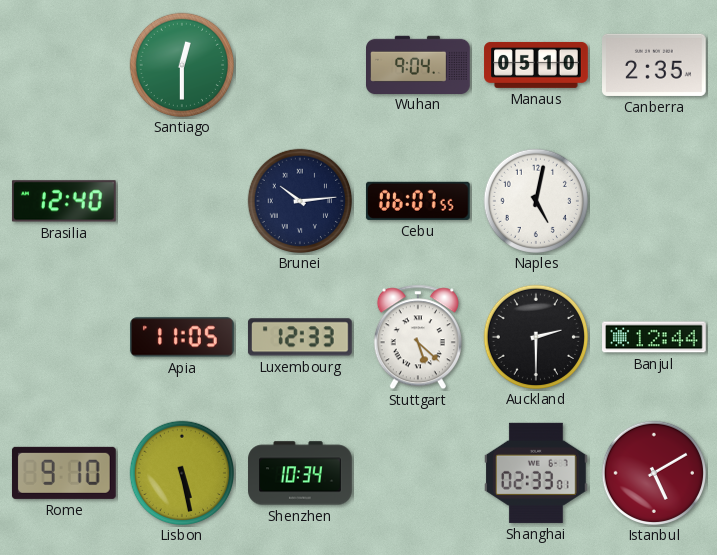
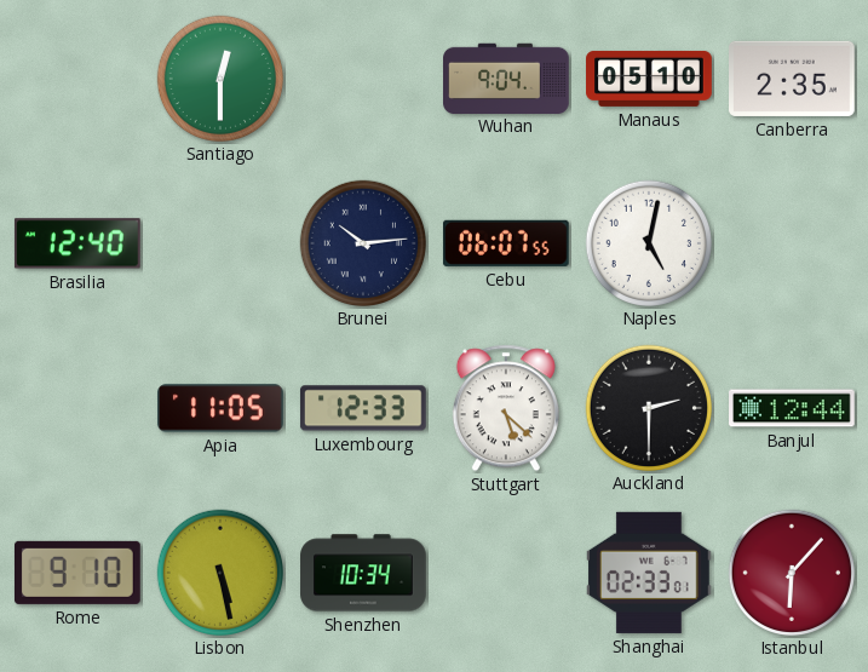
Istanbul: 5:10 -> 6:07 (791, 572)
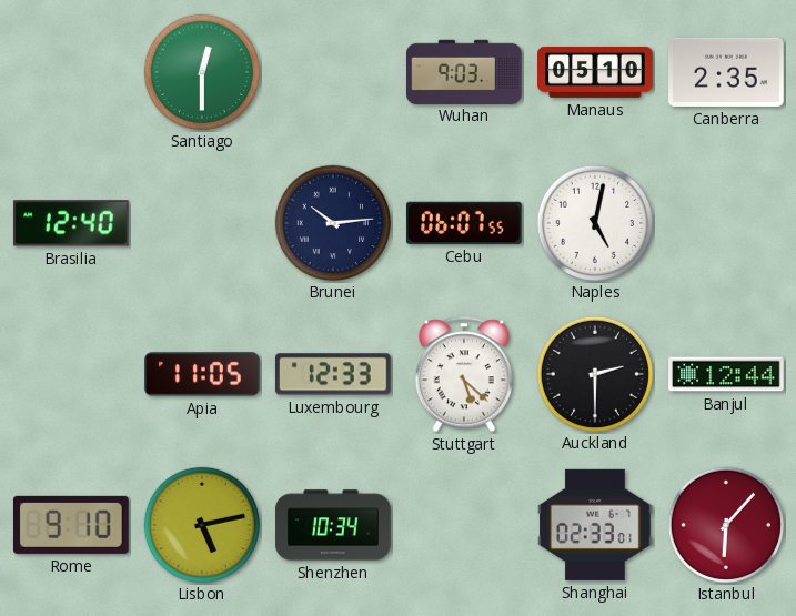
Wuhan: 9:04 -> 9:03 (464, 71)
Lisbon: 5:28 -> 5:13 (201, 524)
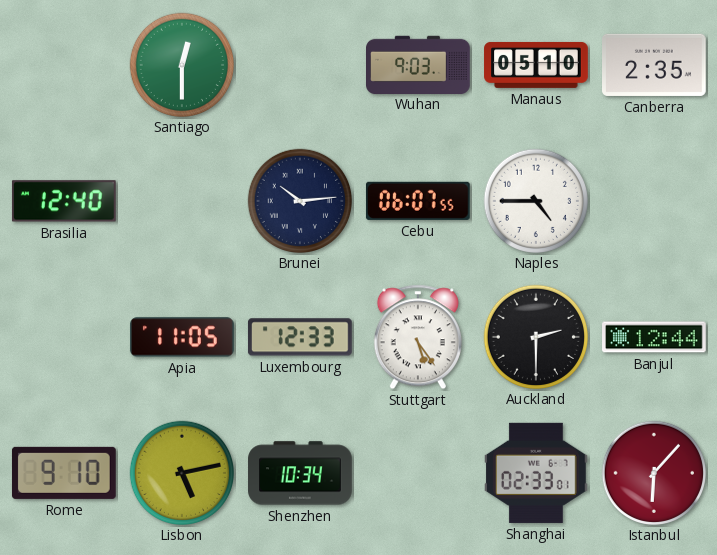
Naples: 5:02 -> 4:45 (535, 200)
Stuttgart: 5:22 -> 5:24 (418, 337)
